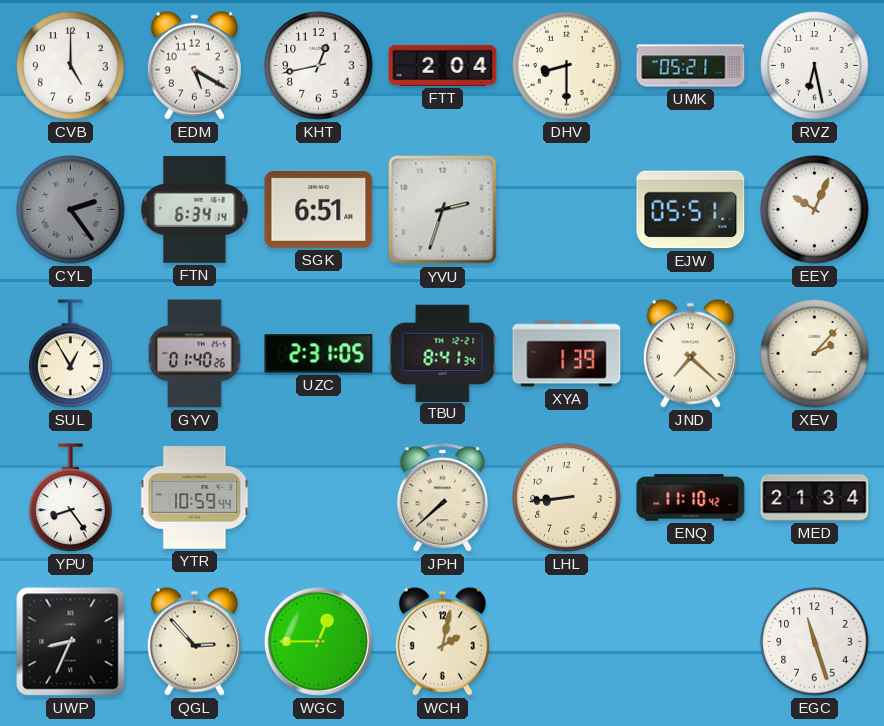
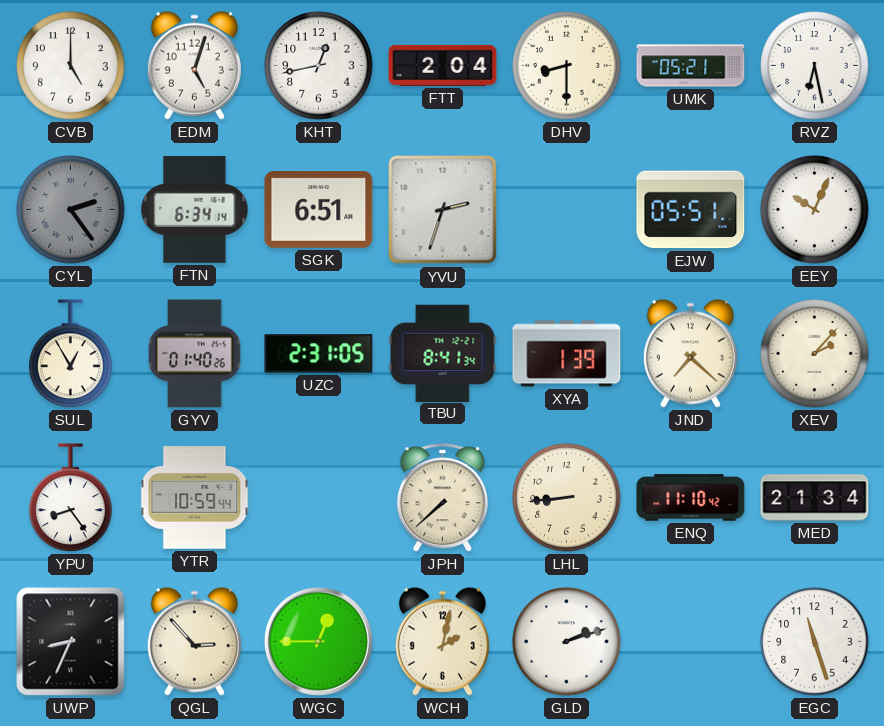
EDM: 5:20 -> 5:03 (194, 65)
GLD: none -> 2:12 (567, 642)
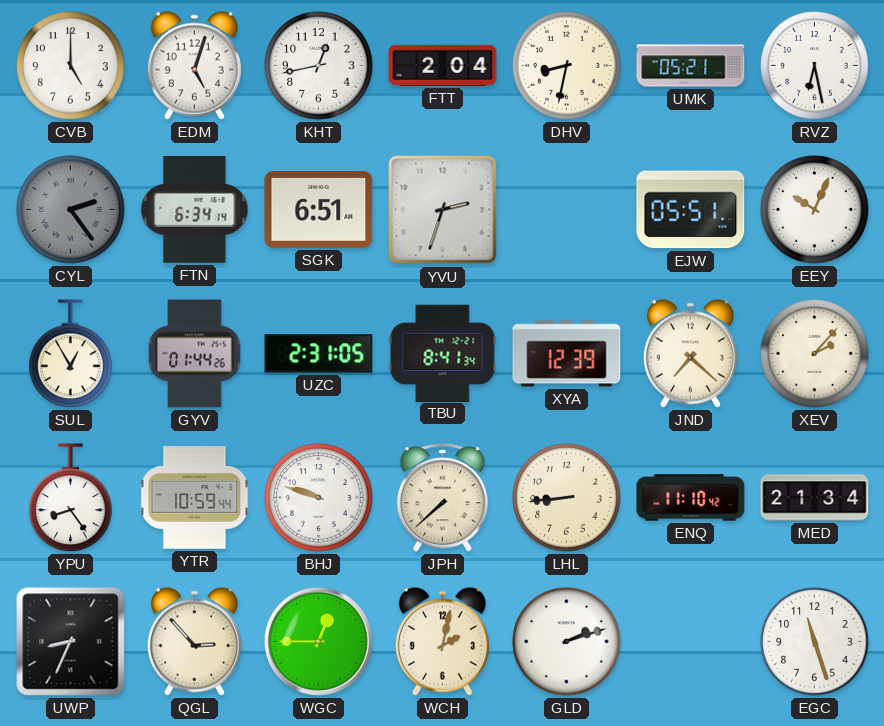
DHV: 8:30 -> 8:32 (567, 66)
GYV: 01:40 -> 01:44 (195, 354)
XYA: 1:39 -> 12:39 (567, 354)
BHJ: none -> 9:48 (319, 498)
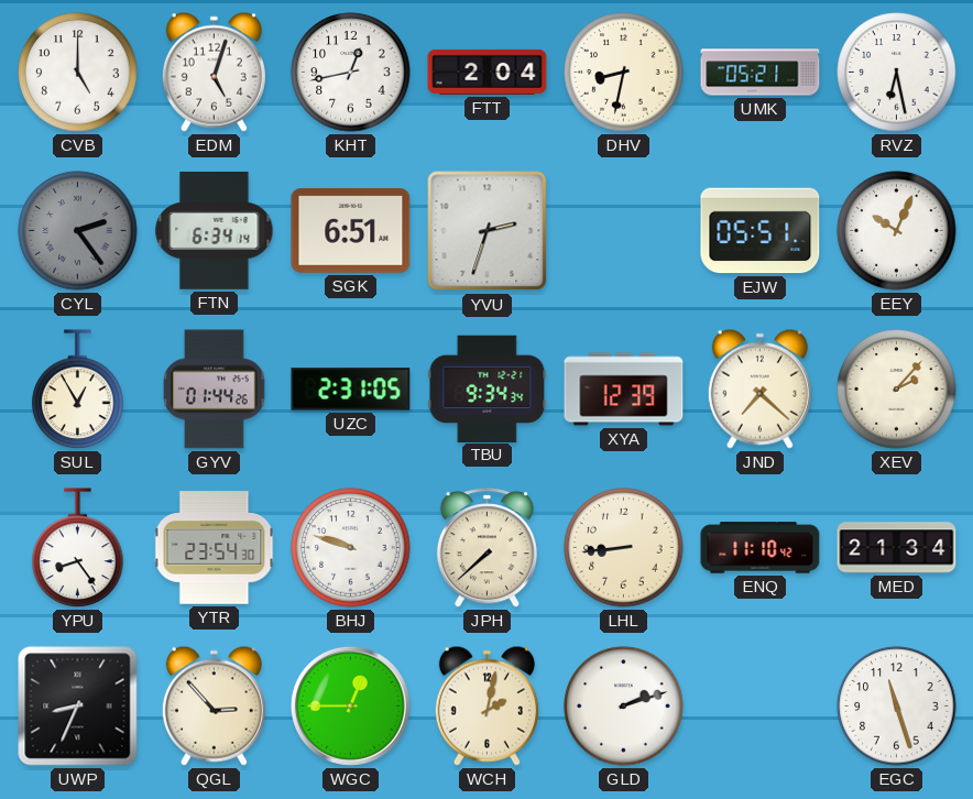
TBU: 8:41 -> 9:34 (488, 388)
YTR: 10:59 -> 23:54 (215, 548)
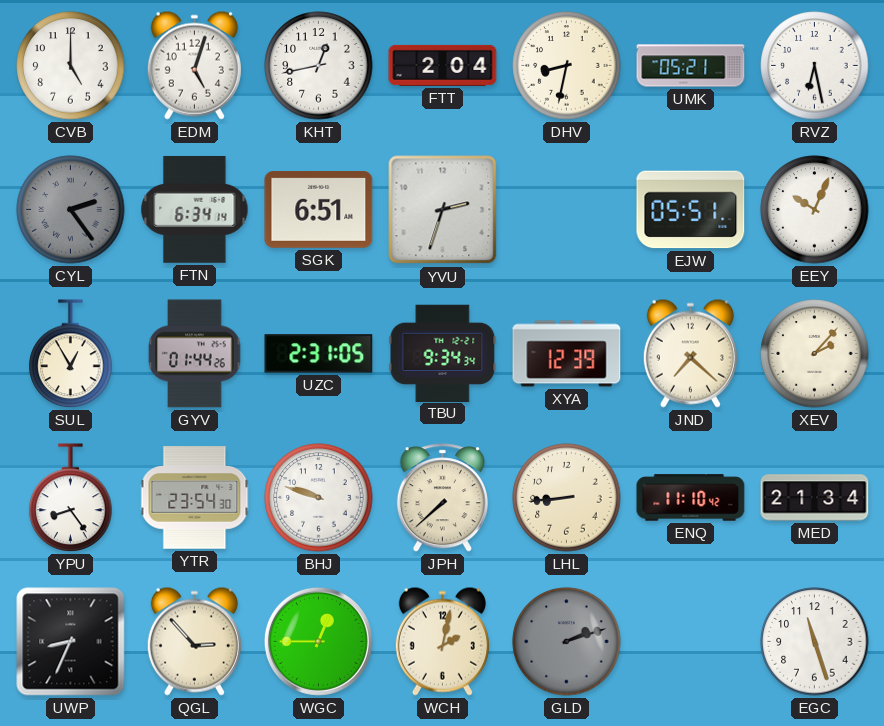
GLD dial: white -> grey (567, 642)
